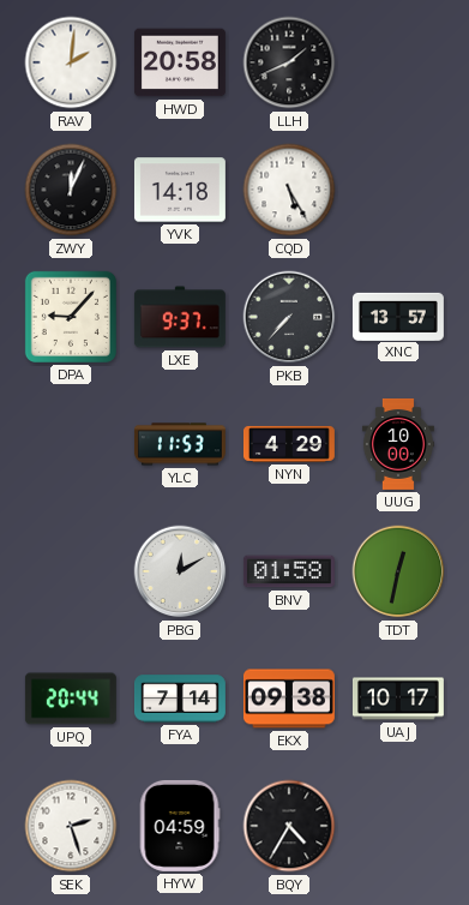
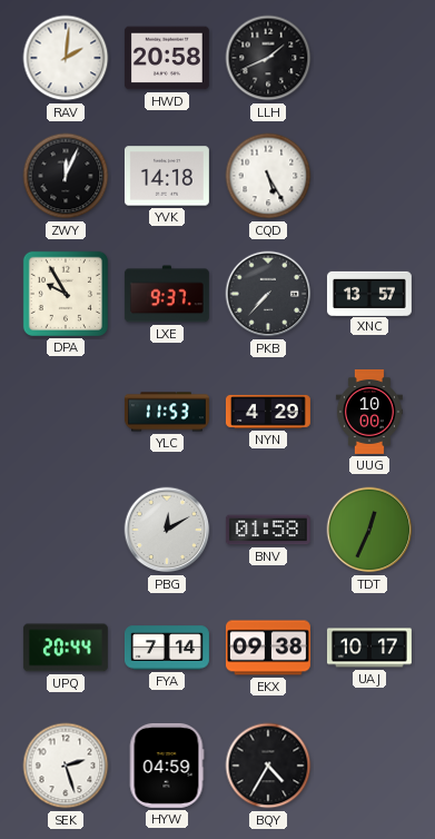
DPA: 9:07 -> 9:55 (66, 294)
TDT: 12:32 -> 12:34 (369, 530)
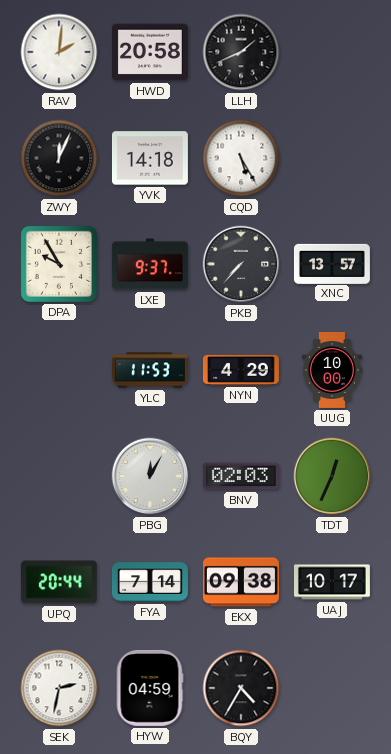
PBG: 12:10 -> 12:05 (150, 476)
BNV: 01:58 -> 02:03 (241, 476)
SEK: 2:27 -> 2:32 (59, 688)
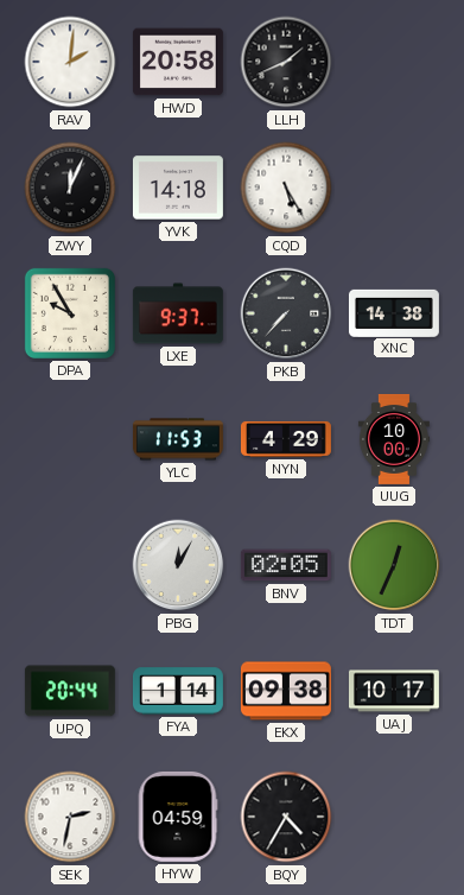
XNC: 13:57 -> 14:38 (394, 312)
BNV: 02:03 -> 02:05 (286, 565)
FYA: 7:14 -> 1:14 (178, 691)
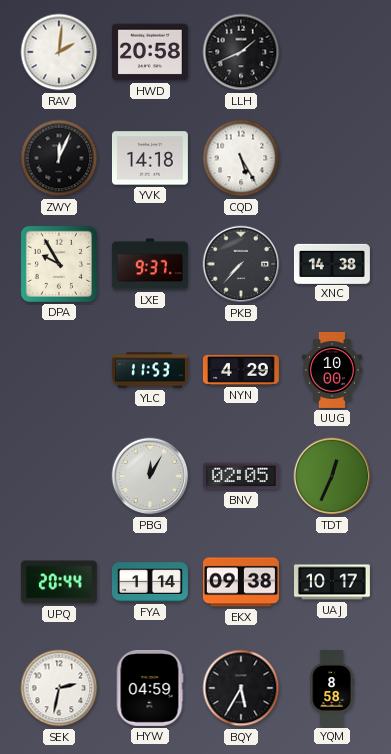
BQY: 4:35 -> 5:35 (241, 688)
YQM: none -> 8:58 (332, 688)
